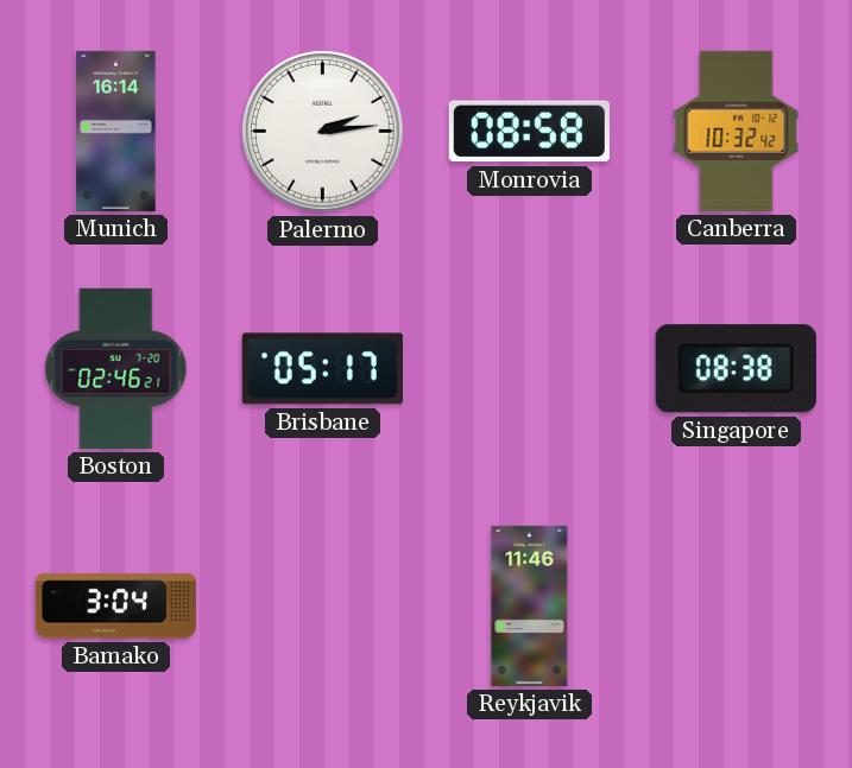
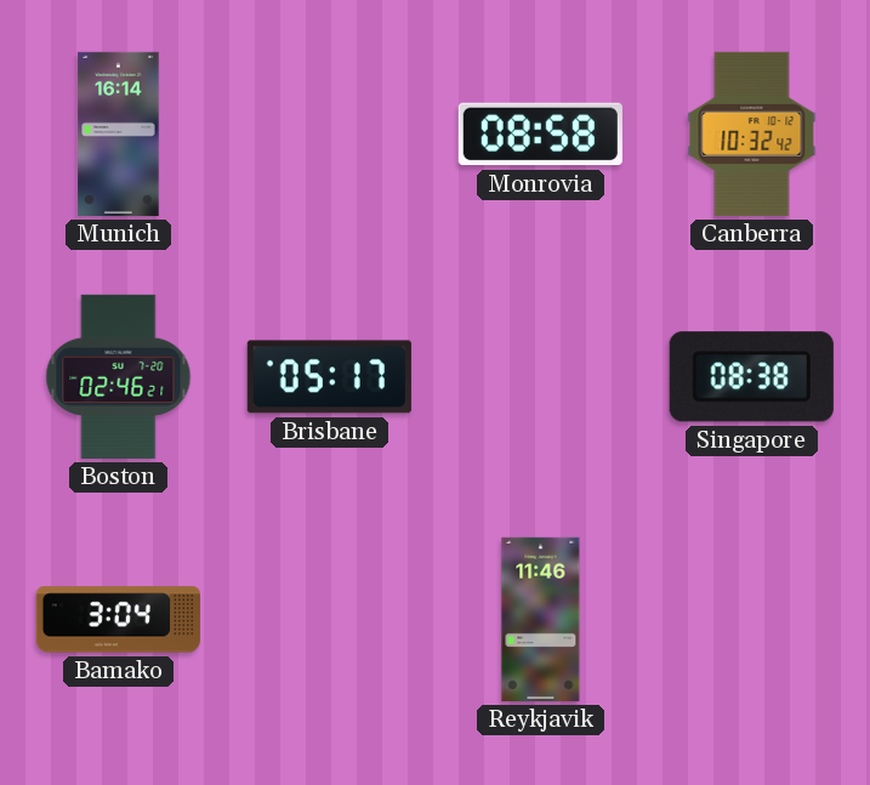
Palermo: 2:14 -> none (323, 132)
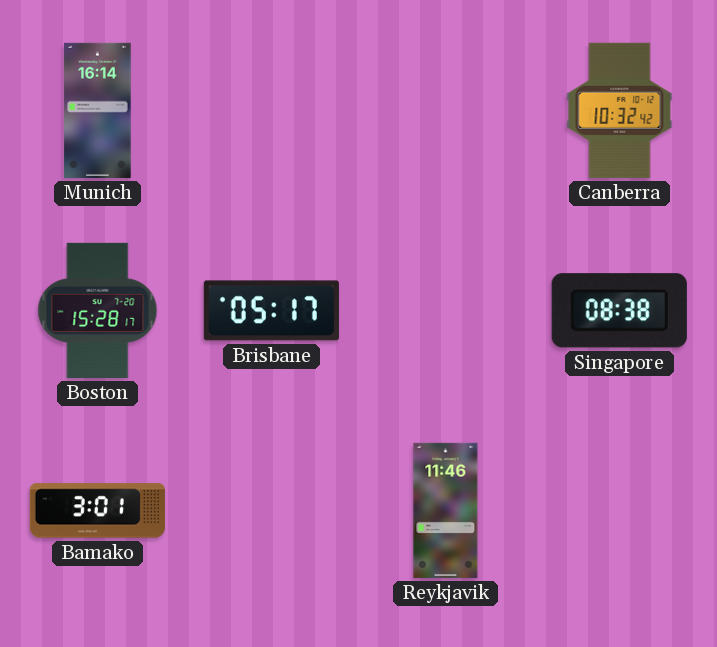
Monrovia: 08:58 -> none (540, 135)
Boston: 02:46 -> 15:28 (98, 310)
Bamako: 3:04 -> 3:01 (97, 511)
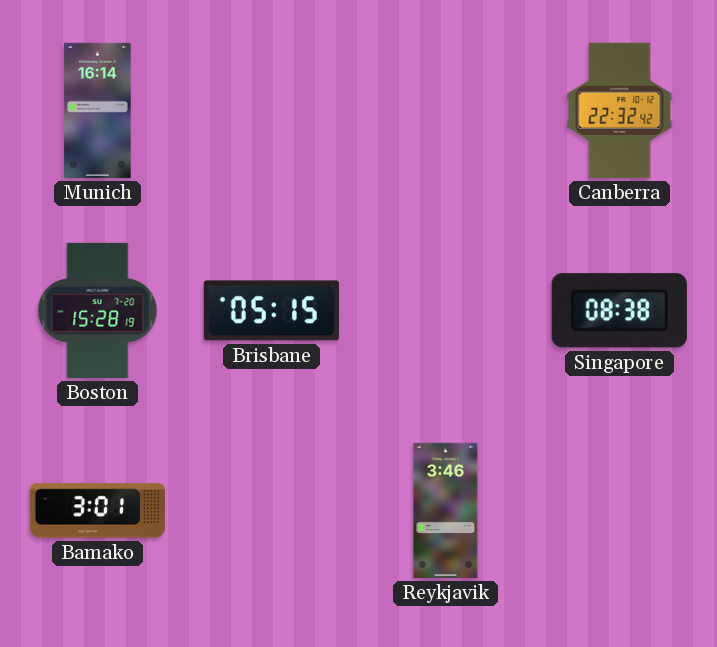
Canberra: 10:32 -> 22:32 (620, 110)
Boston: 15:28:17 -> 15:28:19 (98, 310)
Brisbane: 05:17 -> 05:15 (271, 311)
Reykjavik: 11:46 -> 3:46 (446, 510)
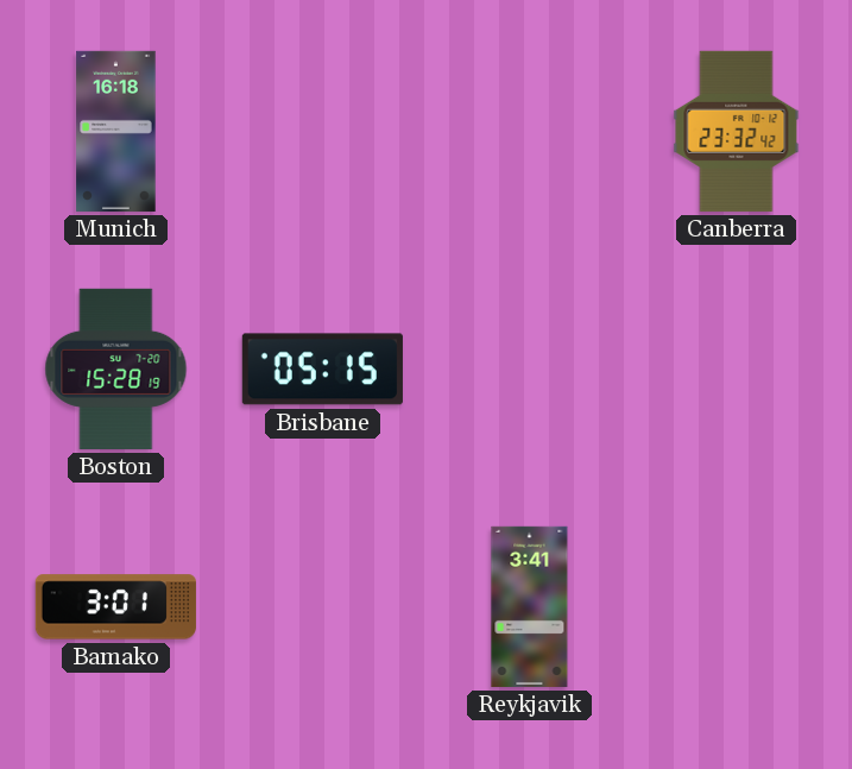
Munich: 16:14 -> 16:18 (116, 131)
Canberra: 22:32 -> 23:32 (737, 131)
Singapore: 08:38 -> none (619, 311)
Reykjavik: 3:46 -> 3:41 (530, 606)
